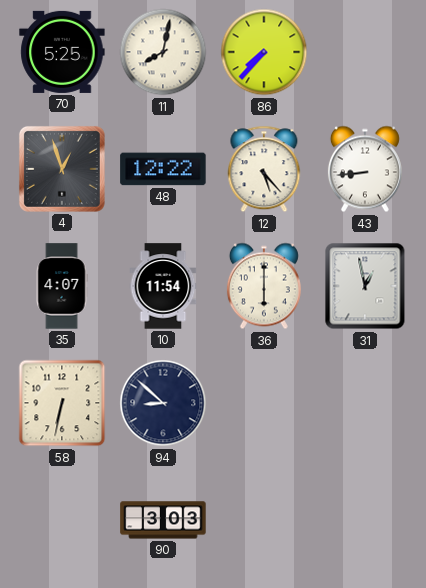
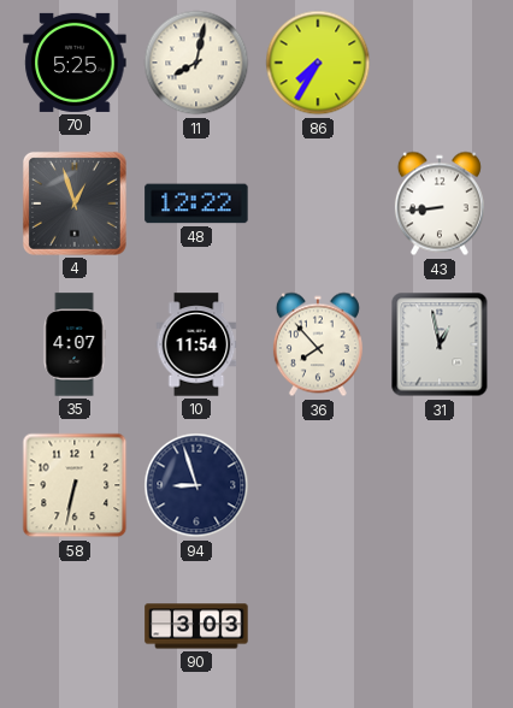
86: 7:37 -> 7:35 (318, 63)
12: 5:23 -> none (264, 169)
36: 6:00 -> 7:53 (318, 344)
94: 8:52 -> 8:57 (196, 485)
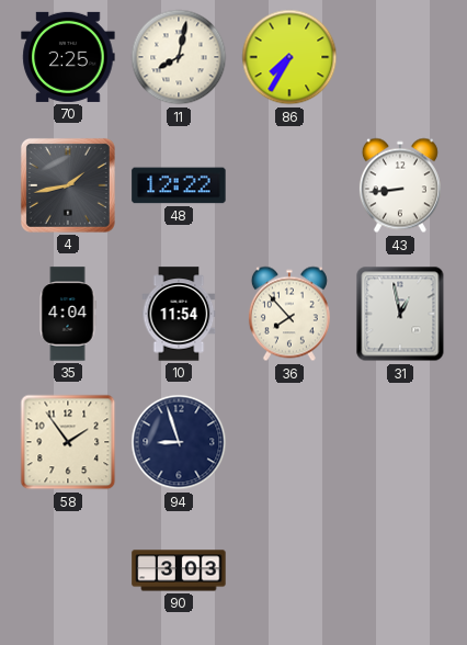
70: 5:25 -> 2:25 (68, 57)
4: 12:57 -> 1:43 (68, 185)
35: 4:07 -> 4:04 (68, 314)
58: 6:32 -> 1:54 (68, 442)
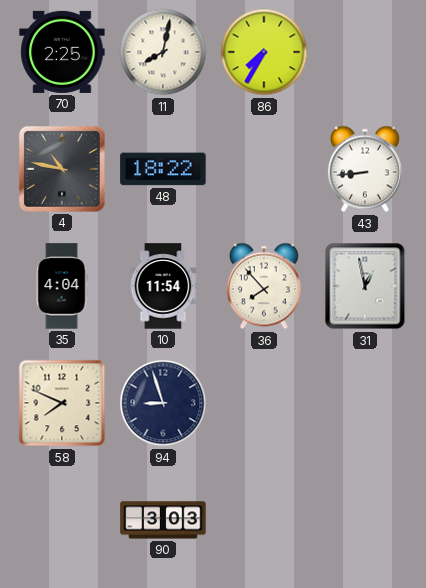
4: 1:43 -> 10:47 (62, 169)
48: 12:22 -> 18:22 (163, 169)
58: 1:54 -> 7:49 (62, 403)
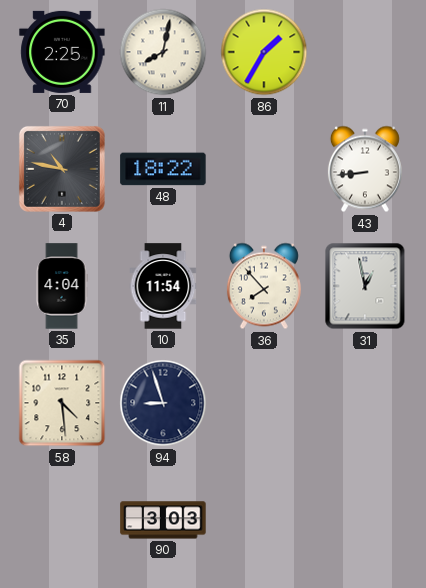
86: 7:35 -> 1:35 (264, 52)
58: 7:49 -> 4:29 (62, 403)
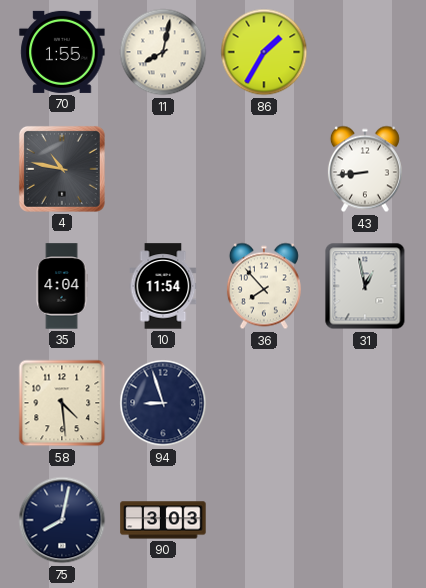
70: 2:25 -> 1:55 (62, 52)
48: 18:22 -> none (163, 169)
75: none -> 8:02 (62, 520)
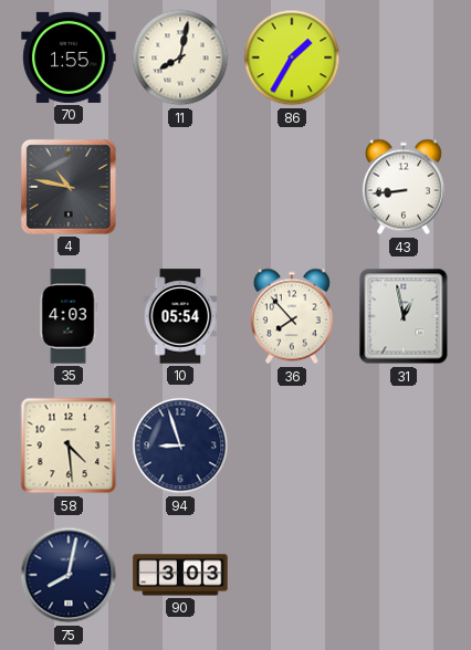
35: 4:04 -> 4:03 (69, 316)
10: 11:54 -> 05:54 (180, 316)
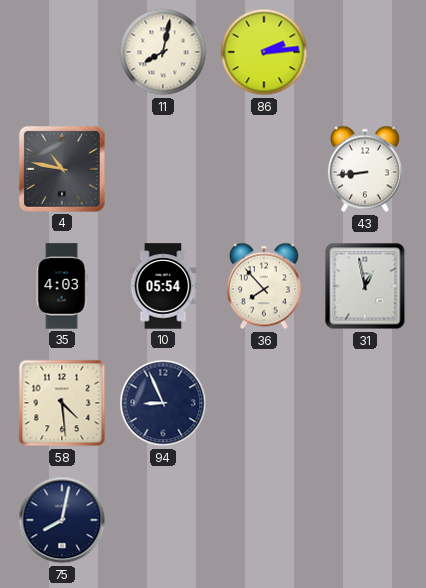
70: 1:55 -> none (69, 57)
86: 1:35 -> 2:14 (264, 52)
94: 8:57 -> 8:56 (163, 403)
90: 3:03 -> none (180, 575)
